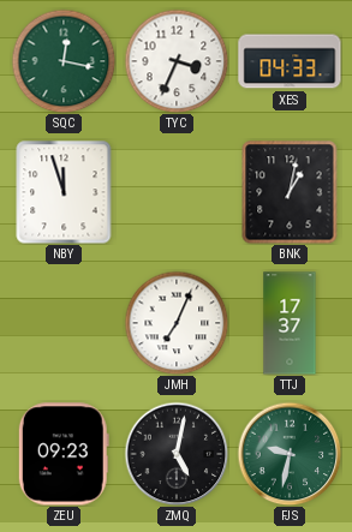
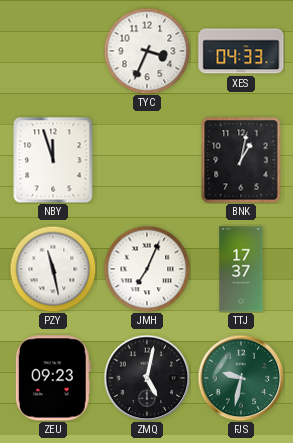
SQC: 12:17 -> none (64, 61)
PZY: none -> 11:28 (53, 269)
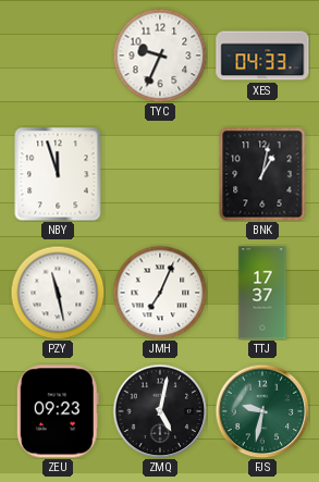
TYC: 3:34 -> 9:34 (160, 55)
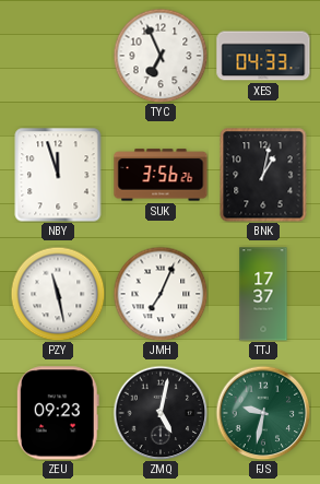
TYC: 9:34 -> 6:56 (161, 56)
SUK: none -> 3:56 (161, 175)
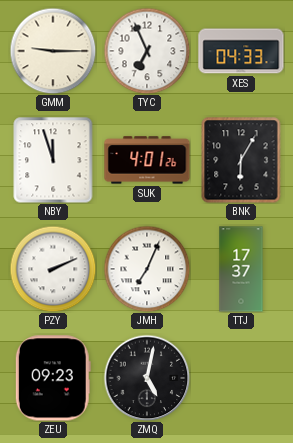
GMM: none -> 9:15 (53, 51)
SUK: 3:56 -> 4:01 (147, 160)
BNK: 1:02 -> 6:05 (241, 160)
PZY: 11:28 -> 2:11 (53, 269)
FJS: 9:32 -> none (263, 413)
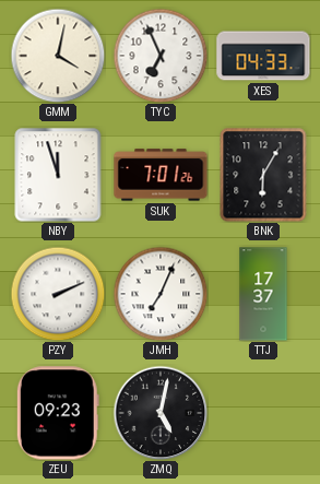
GMM: 9:15 -> 4:02 (58, 56)
SUK: 4:01 -> 7:01 (161, 175)
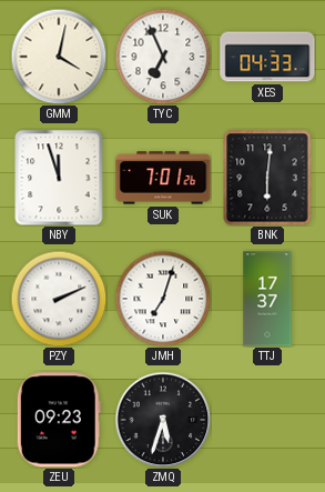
BNK: 6:05 -> 6:01 (267, 178)
JMH: 7:04 -> 7:03 (163, 299)
ZMQ: 5:02 -> 5:33 (163, 420)
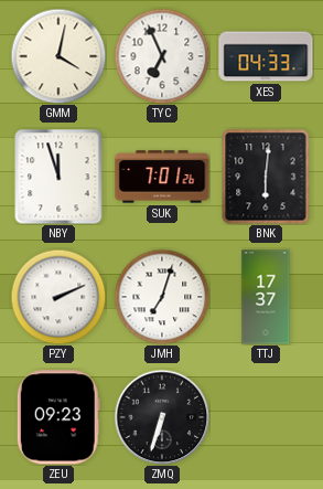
ZMQ: 5:33 -> 6:33 (162, 417)
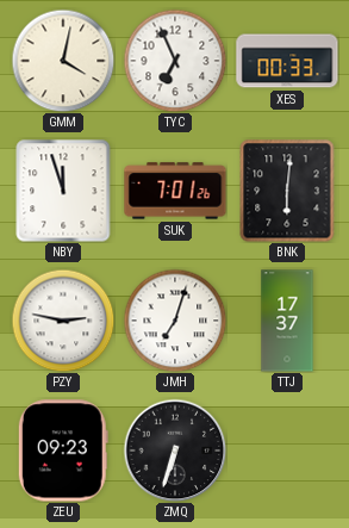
XES: 04:33 -> 00:33 (287, 61)
PZY: 2:11 -> 2:47 (63, 321)
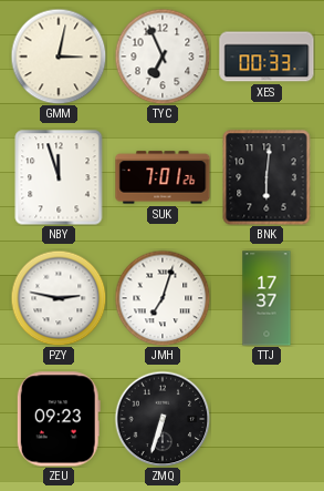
GMM: 4:02 -> 3:02 (59, 57)
